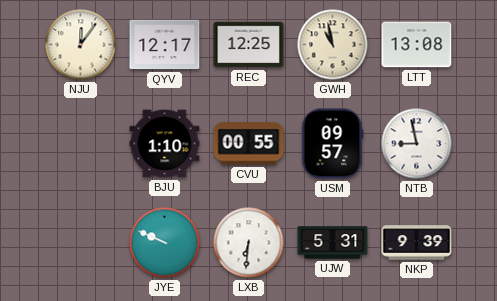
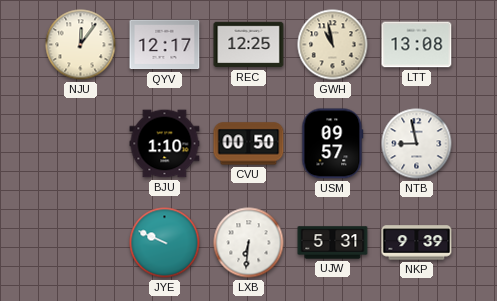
CVU: 00:55 -> 00:50 (249, 144)
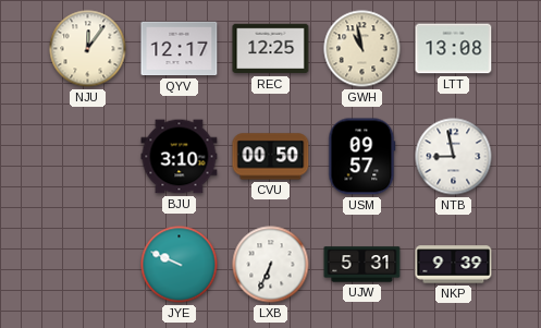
BJU: 1:10 -> 3:10 (180, 157)
LXB: 6:31 -> 6:34 (271, 265)
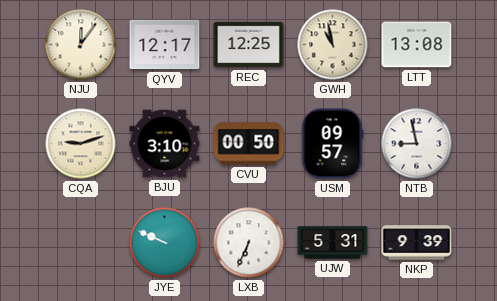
CQA: none -> 9:12 (81, 144)
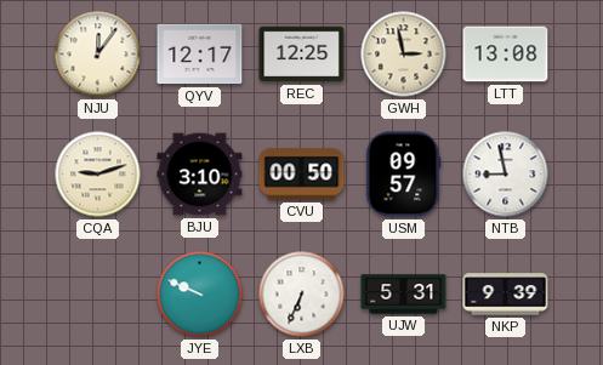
GWH: 10:58 -> 2:58 (404, 55)
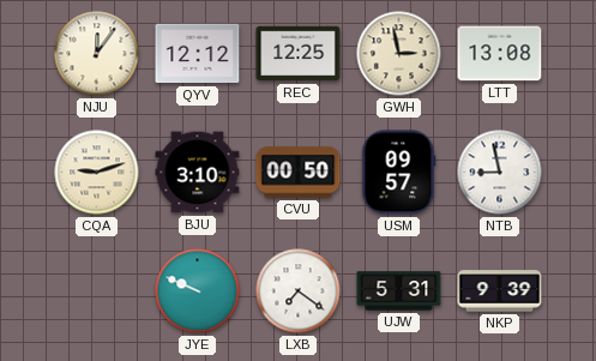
QYV: 12:17 -> 12:12 (198, 54)
LXB: 6:34 -> 7:21 (299, 291)
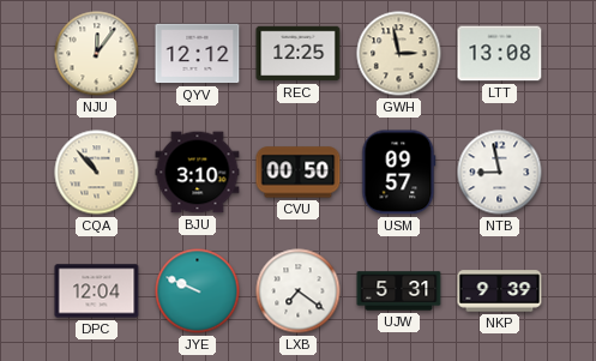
CQA: 9:12 -> 10:53 (97, 173)
DPC: none -> 12:04 (97, 291)
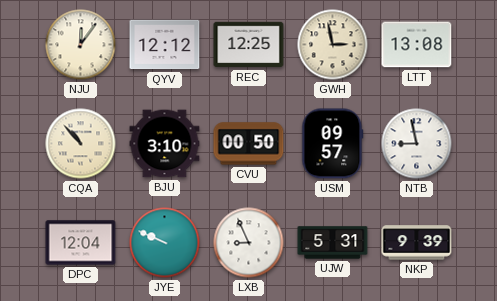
LXB: 7:21 -> 8:56 (249, 243)
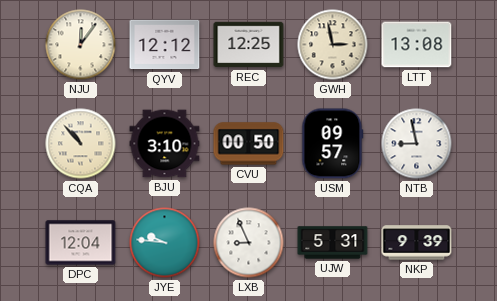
JYE: 9:49 -> 9:46 (165, 243)
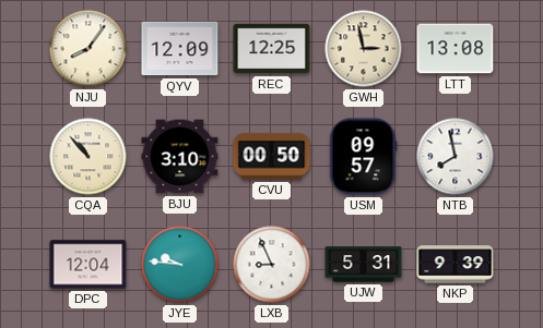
NJU: 12:06 -> 8:06 (88, 49)
QYV: 12:12 -> 12:09 (180, 49)
NTB: 8:58 -> 7:58 (456, 157)
